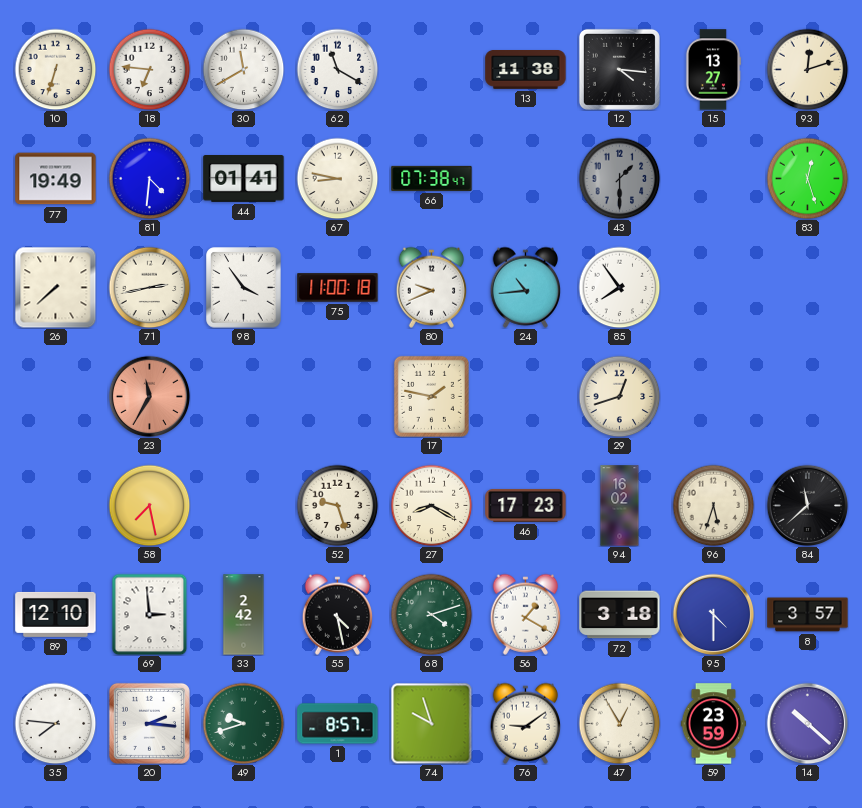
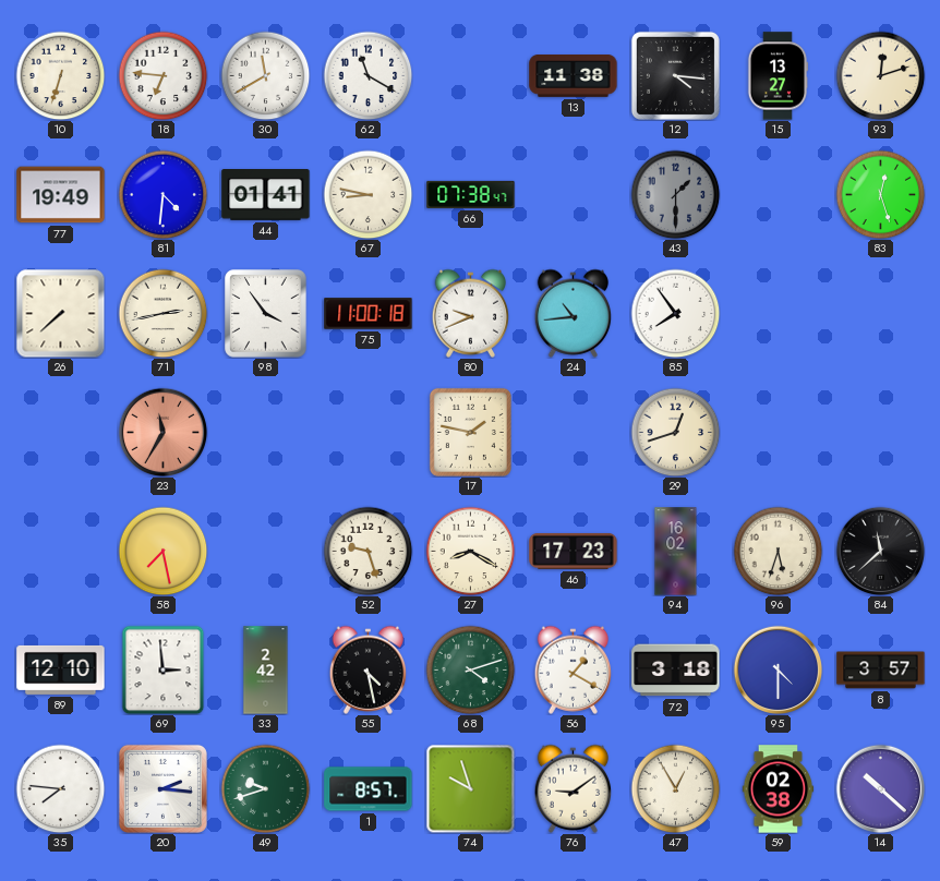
59: 23:59 -> 02:38 (779, 789)
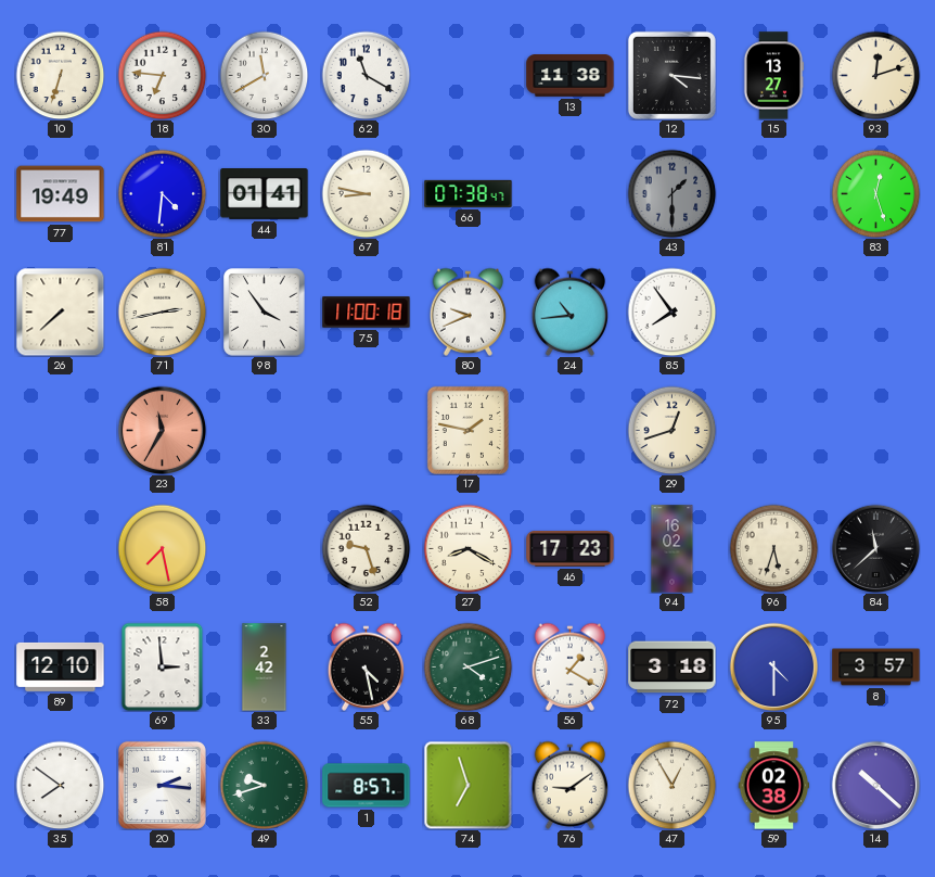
35: 7:46 -> 7:51 (60, 785)
74: 9:57 -> 6:57 (467, 785)
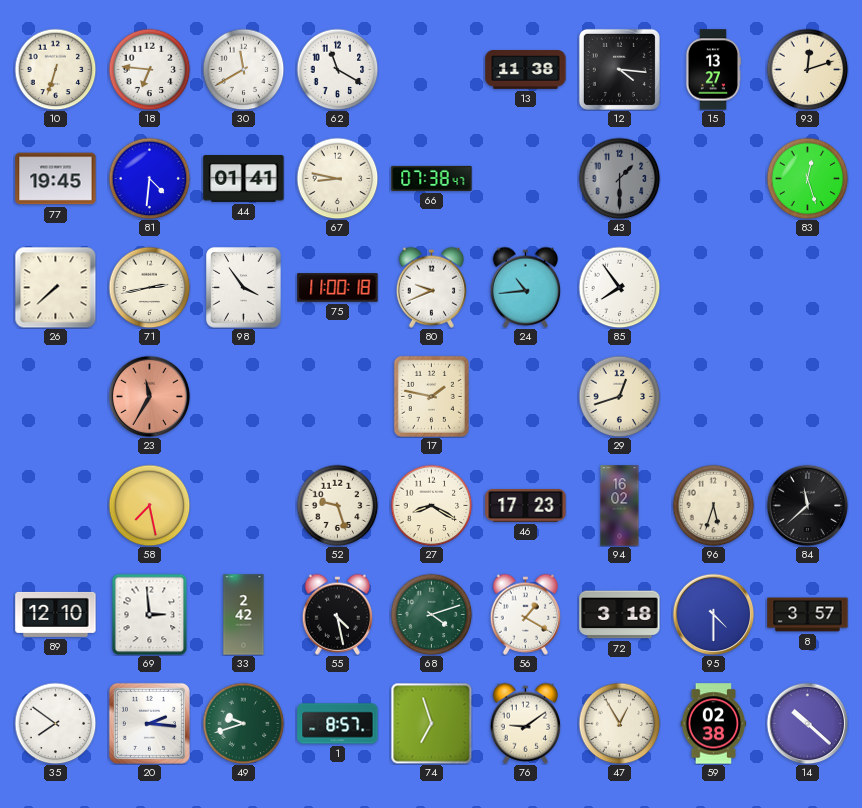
77: 19:49 -> 19:45 (56, 179)
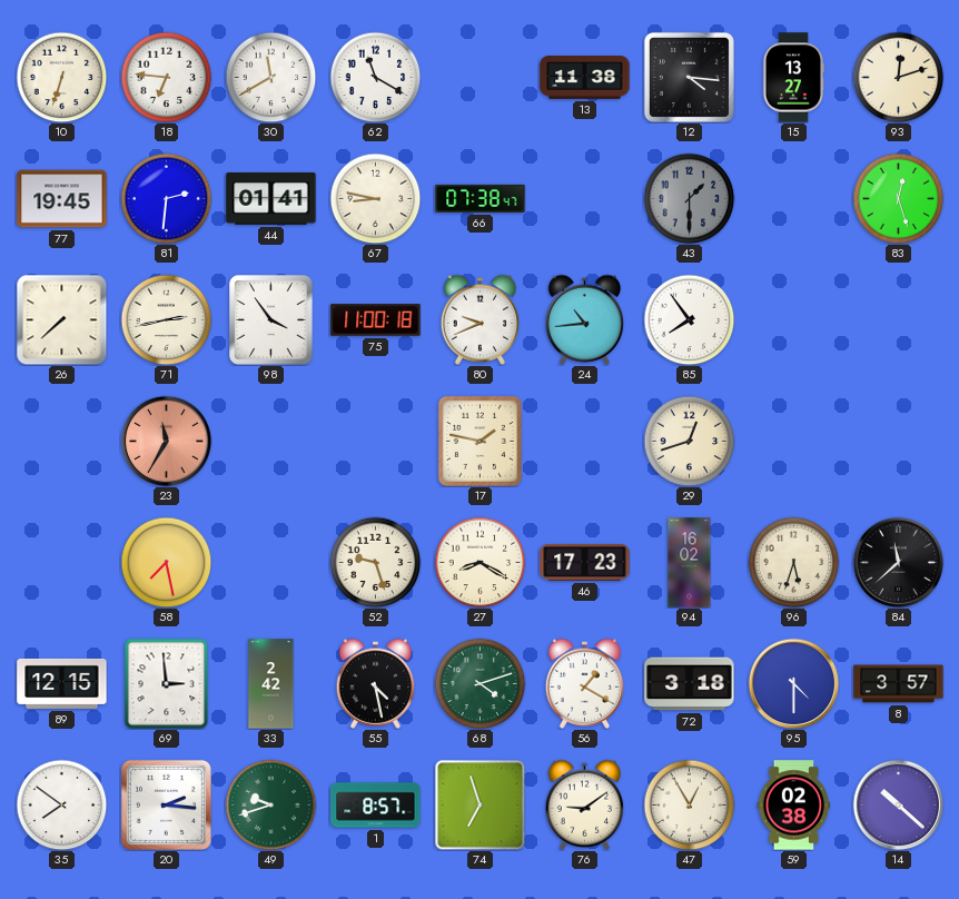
81: 4:31 -> 2:31 (166, 198)
89: 12:10 -> 12:15 (62, 683)
